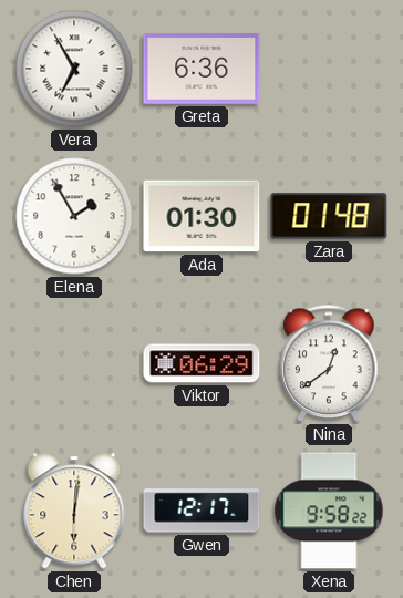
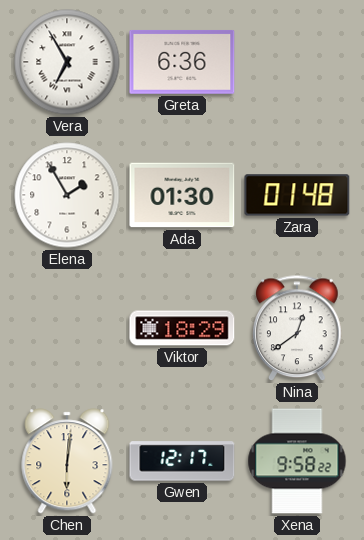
Viktor: 06:29 -> 18:29 (182, 328)
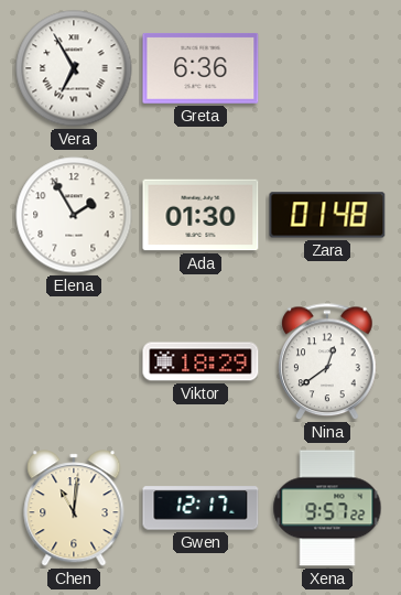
Chen: 6:01 -> 11:01 (74, 508)
Xena: 9:58 -> 9:57 (327, 508)
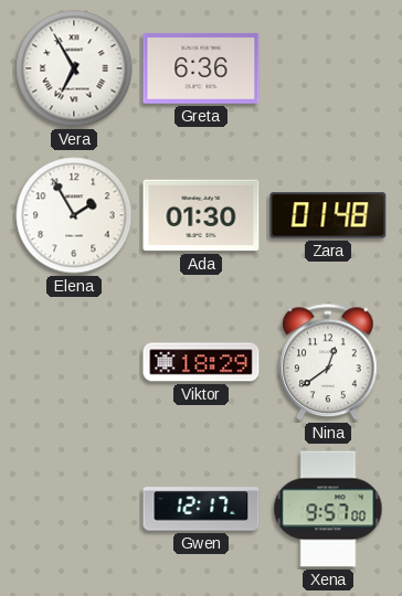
Chen: 11:01 -> none (74, 508)
Xena: 9:57:22 -> 9:57:00 (328, 509)
